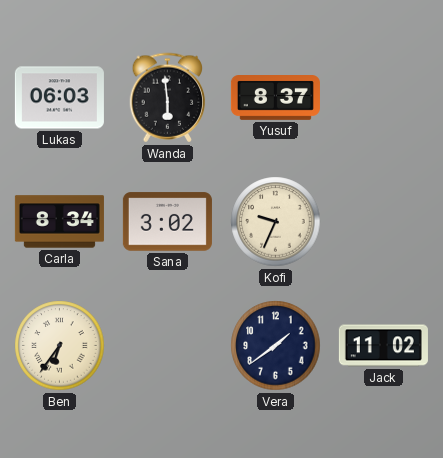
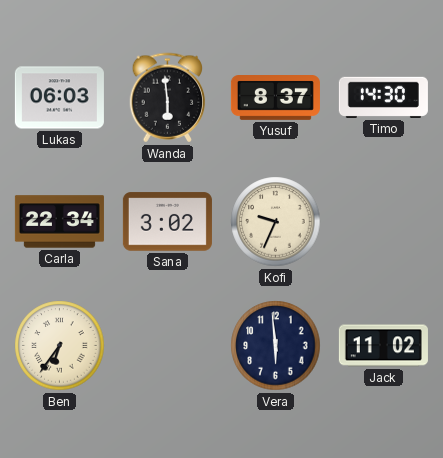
Timo: none -> 14:30 (383, 97)
Carla: 8:34 -> 22:34 (59, 222)
Vera: 1:39 -> 5:59 (276, 346)
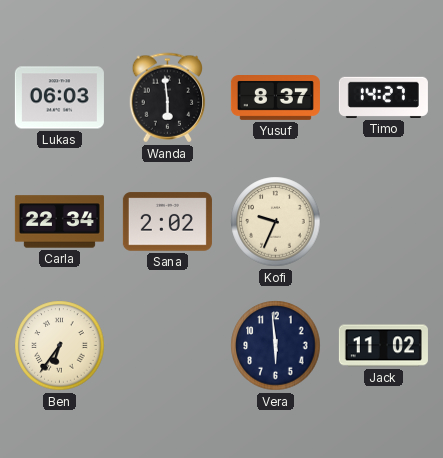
Timo: 14:30 -> 14:27 (383, 97)
Sana: 3:02 -> 2:02 (167, 222)
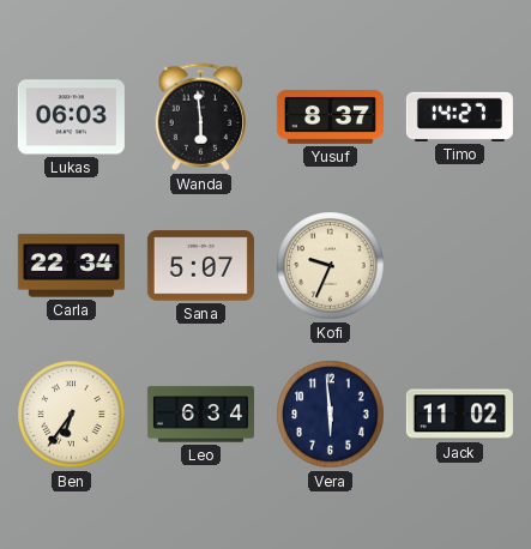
Sana: 2:02 -> 5:07 (200, 266)
Leo: none -> 6:34 (200, 415)
